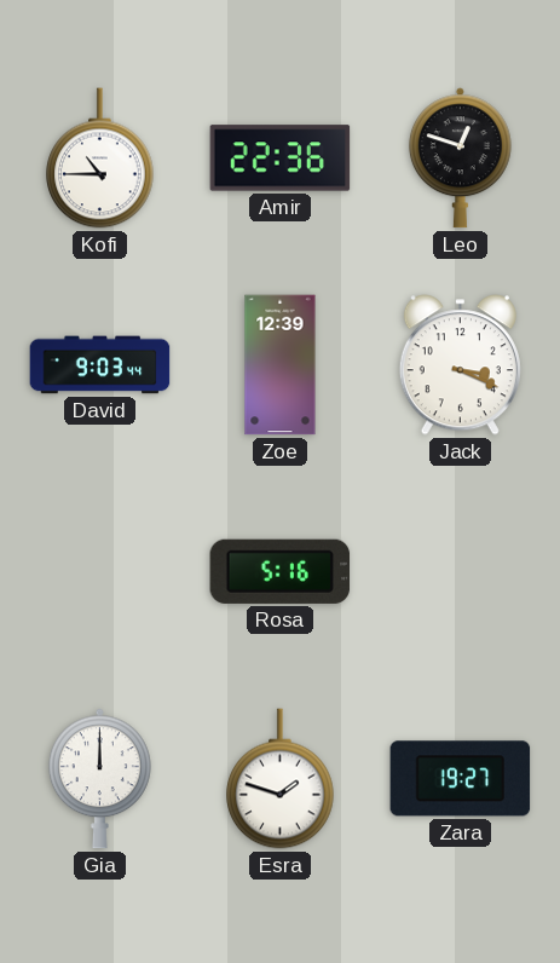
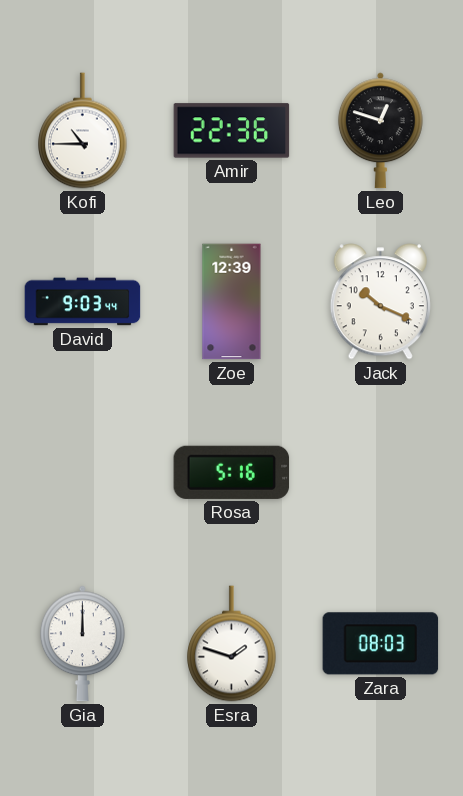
Jack: 3:19 -> 10:19 (380, 302)
Zara: 19:27 -> 08:03 (381, 644)
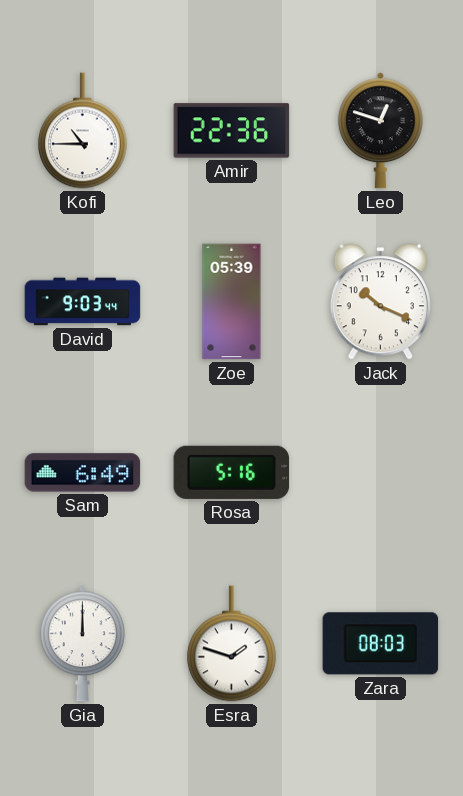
Zoe: 12:39 -> 05:39 (232, 302)
Sam: none -> 6:49 (83, 473)
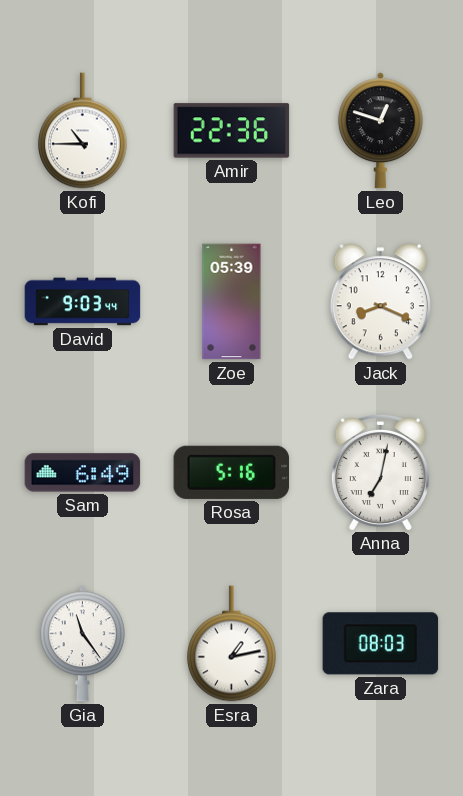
Jack: 10:19 -> 8:19 (380, 302)
Anna: none -> 7:02 (380, 472)
Gia: 12:00 -> 11:24 (82, 644)
Esra: 1:48 -> 1:13 (232, 644)
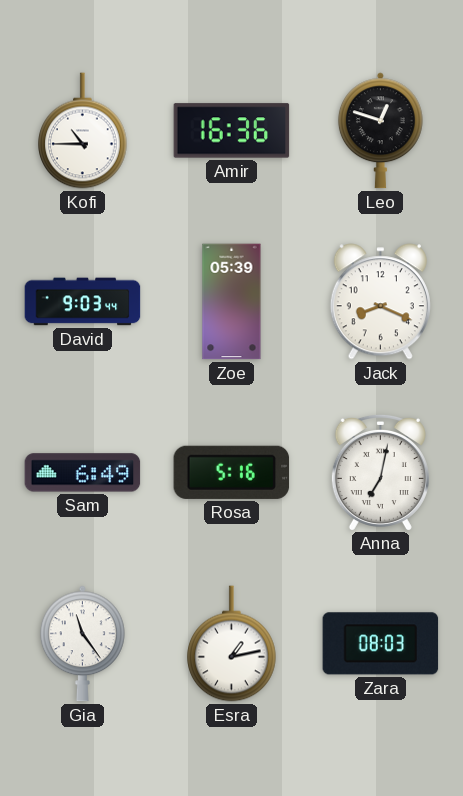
Amir: 22:36 -> 16:36 (232, 131)
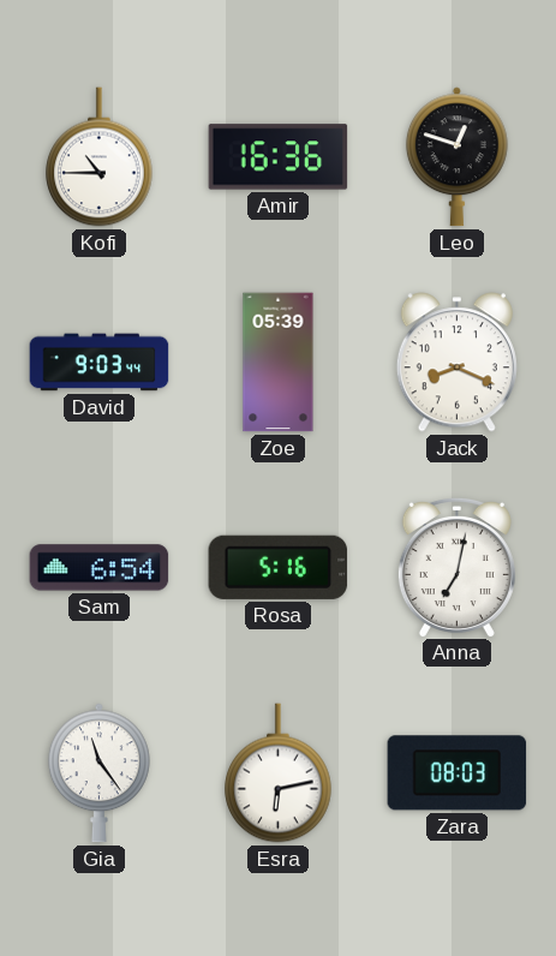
Sam: 6:49 -> 6:54 (100, 568)
Esra: 1:13 -> 6:13 (279, 773)
